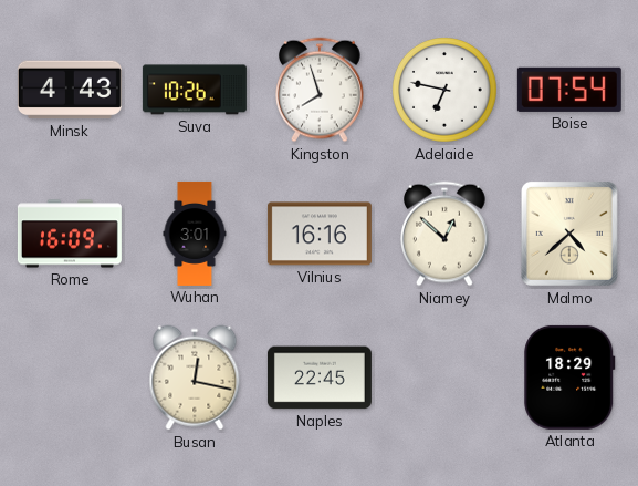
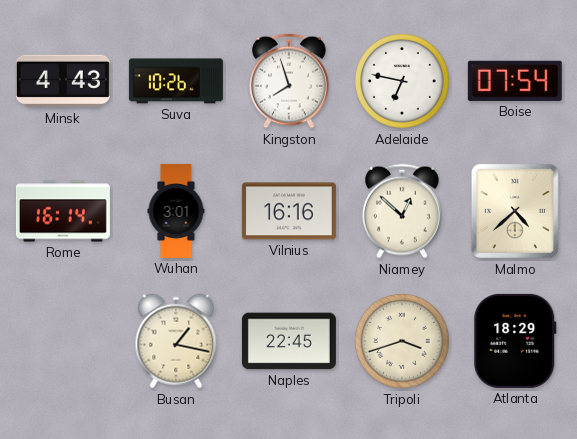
Rome: 16:09 -> 16:14 (63, 211)
Busan: 12:17 -> 1:17 (176, 341)
Tripoli: none -> 3:42 (403, 342)
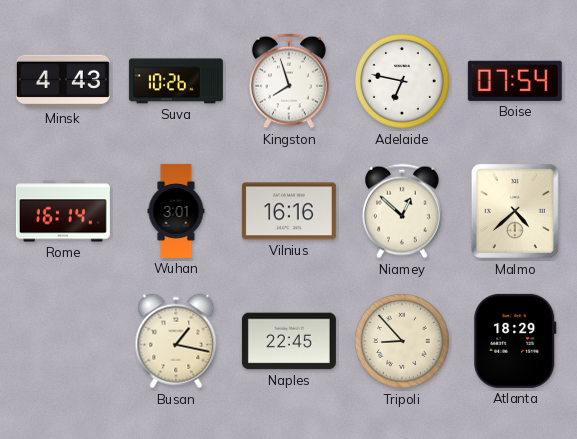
Tripoli: 3:42 -> 8:53 (403, 342)
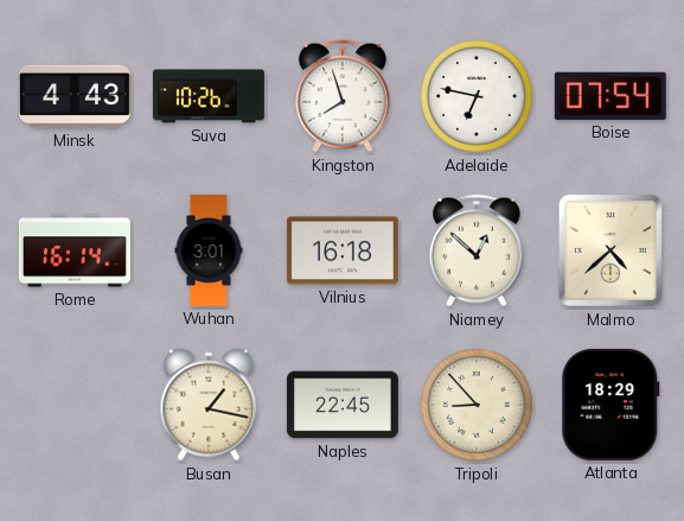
Vilnius: 16:16 -> 16:18 (343, 250)
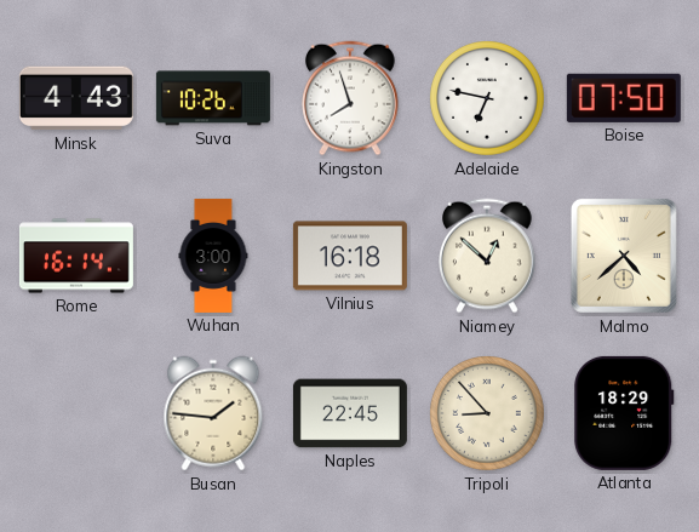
Boise: 07:54 -> 07:50 (624, 98)
Wuhan: 3:01 -> 3:00 (213, 256)
Busan: 1:17 -> 1:46 (213, 413)
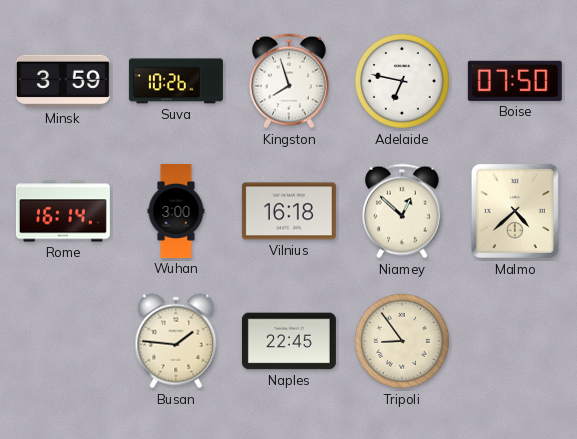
Minsk: 4:43 -> 3:59 (63, 81)
Tripoli: 8:53 -> 8:54 (403, 342)
Atlanta: 18:29 -> none (624, 413)
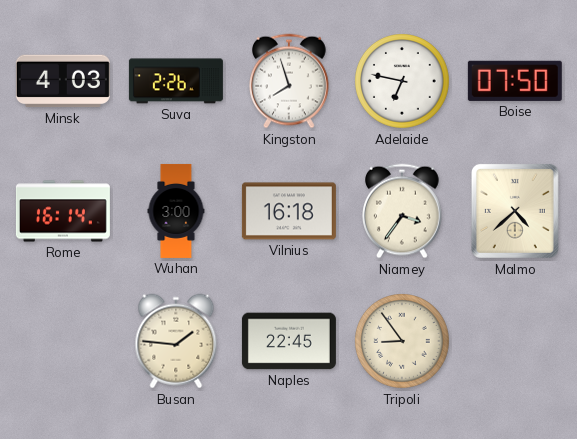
Minsk: 3:59 -> 4:03 (63, 81)
Suva: 10:26 -> 2:26 (176, 81)
Niamey: 12:52 -> 3:36 (403, 211)
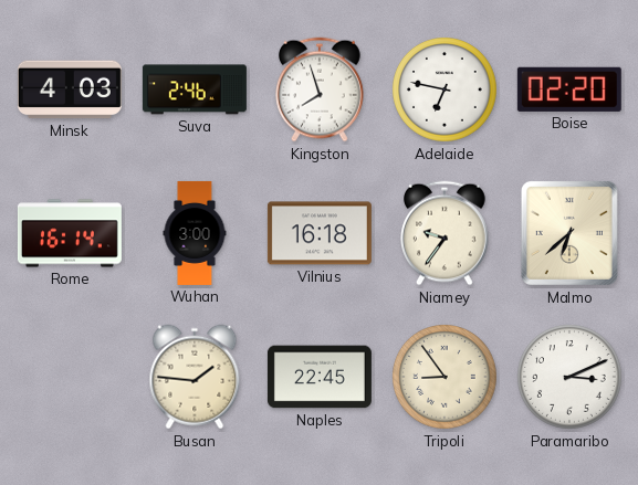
Suva: 2:26 -> 2:46 (195, 89)
Boise: 07:50 -> 02:20 (569, 89)
Niamey: 3:36 -> 9:36 (446, 233)
Malmo: 4:38 -> 6:38 (569, 233)
Paramaribo: none -> 3:11 (571, 378)
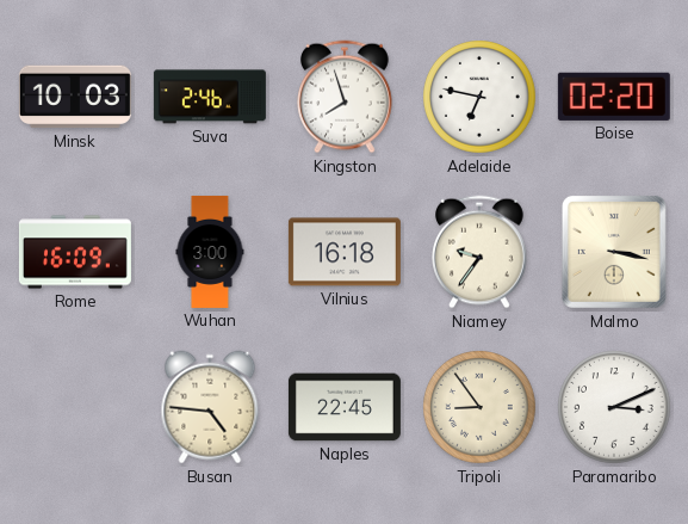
Minsk: 4:03 -> 10:03 (75, 97)
Rome: 16:14 -> 16:09 (75, 252)
Malmo: 6:38 -> 3:17 (614, 252)
Busan: 1:46 -> 4:46 (210, 407)
